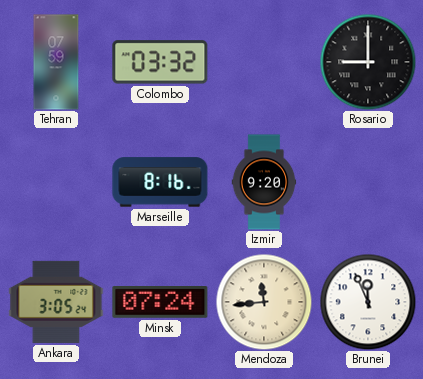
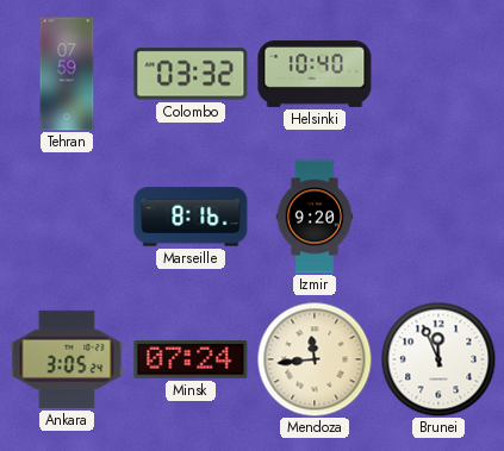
Helsinki: none -> 10:40 (315, 74)
Rosario: 9:00 -> none (368, 62)
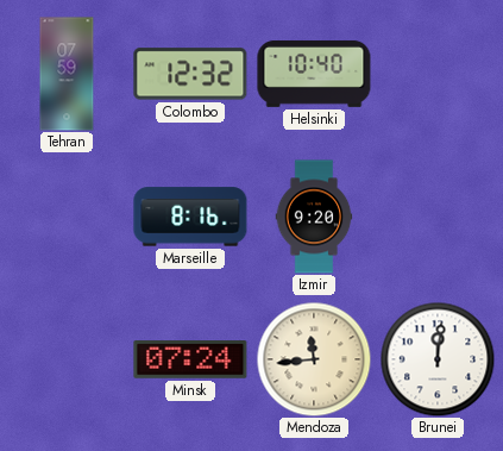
Colombo: 03:32 -> 12:32 (190, 74)
Ankara: 3:05 -> none (67, 359)
Brunei: 11:56 -> 12:01 (438, 359)
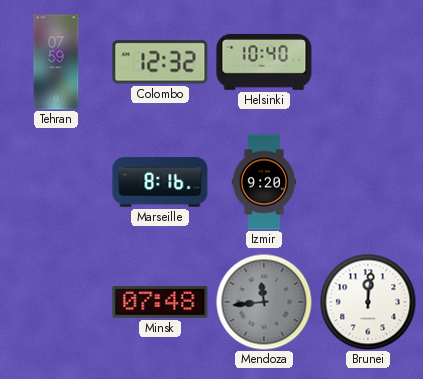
Minsk: 07:24 -> 07:48 (160, 303)
Mendoza dial: cream -> grey (264, 302)
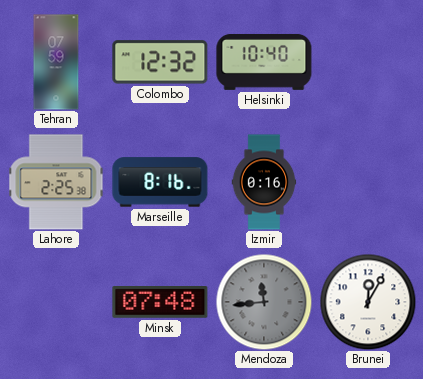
Lahore: none -> 2:25 (56, 182)
Izmir: 9:20 -> 0:16 (264, 182)
Brunei: 12:01 -> 12:05 (368, 302)
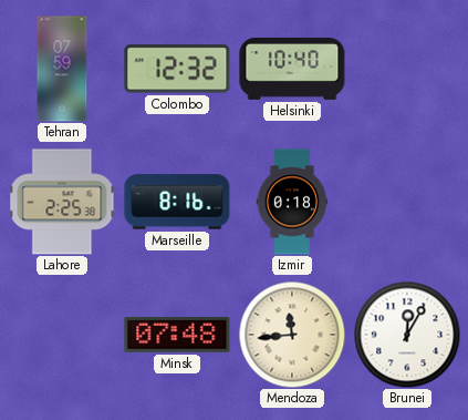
Izmir: 0:16 -> 0:18 (292, 202)
Mendoza dial: grey -> cream (292, 335)
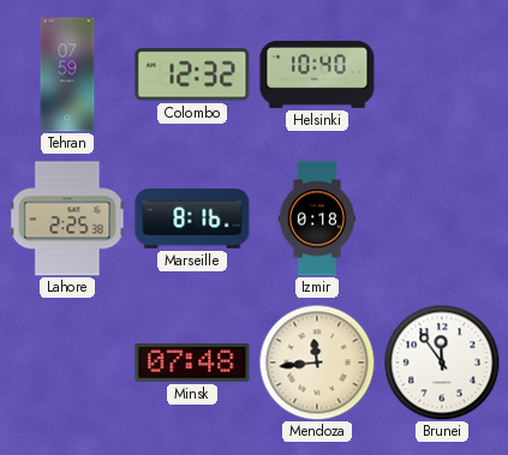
Brunei: 12:05 -> 11:54 (442, 363)
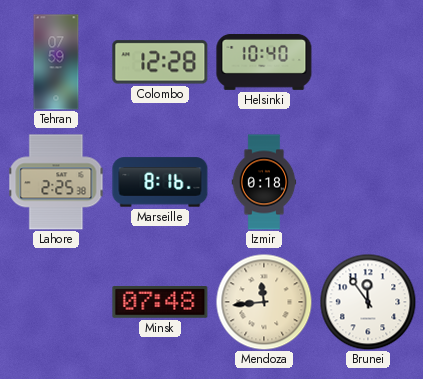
Colombo: 12:32 -> 12:28 (160, 62)
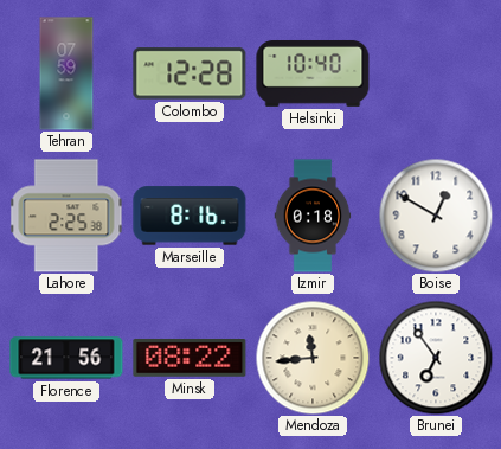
Boise: none -> 12:50 (436, 216)
Florence: none -> 21:56 (66, 358)
Minsk: 07:48 -> 08:22 (190, 359)
Brunei: 11:54 -> 6:54 (436, 358)
